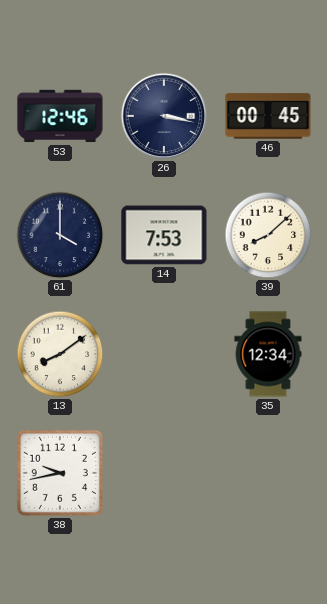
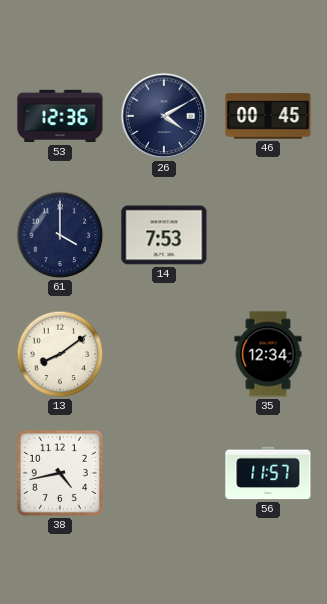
53: 12:46 -> 12:36 (60, 116)
26: 3:17 -> 4:10 (164, 116)
39: 8:08 -> none (268, 235)
38: 9:43 -> 4:43 (60, 473)
56: none -> 11:57 (268, 473)
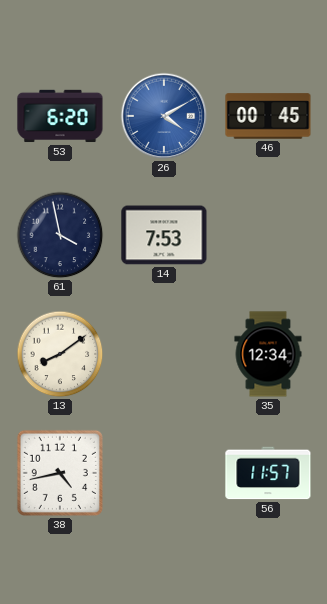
53: 12:36 -> 6:20 (60, 116)
26 dial: navy -> blue (164, 116)
61: 4:00 -> 3:58 (60, 235)
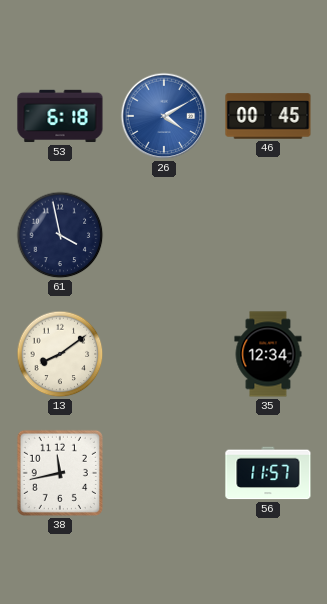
53: 6:20 -> 6:18 (60, 116)
14: 7:53 -> none (164, 235)
38: 4:43 -> 11:43 (60, 473)
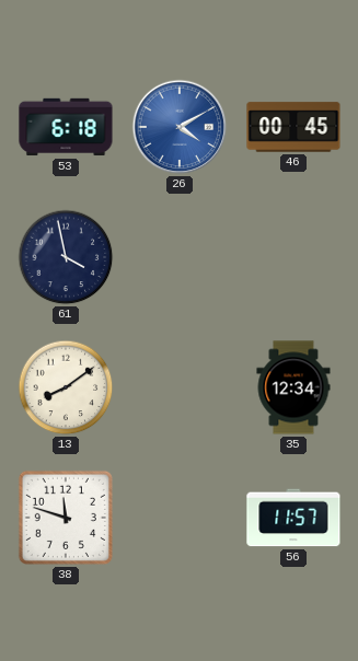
38: 11:43 -> 11:48 (66, 518)
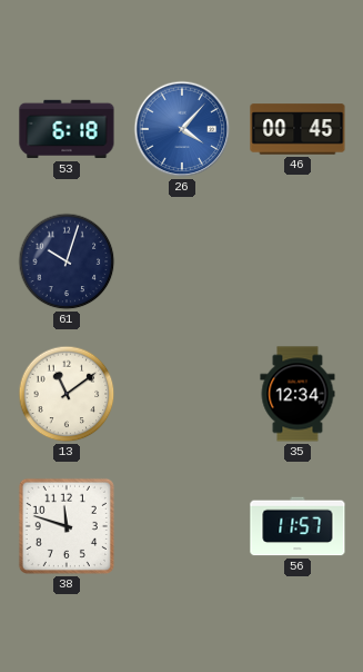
26: 4:10 -> 4:07 (182, 129)
61: 3:58 -> 10:03 (67, 261)
13: 8:09 -> 11:09 (67, 394)
